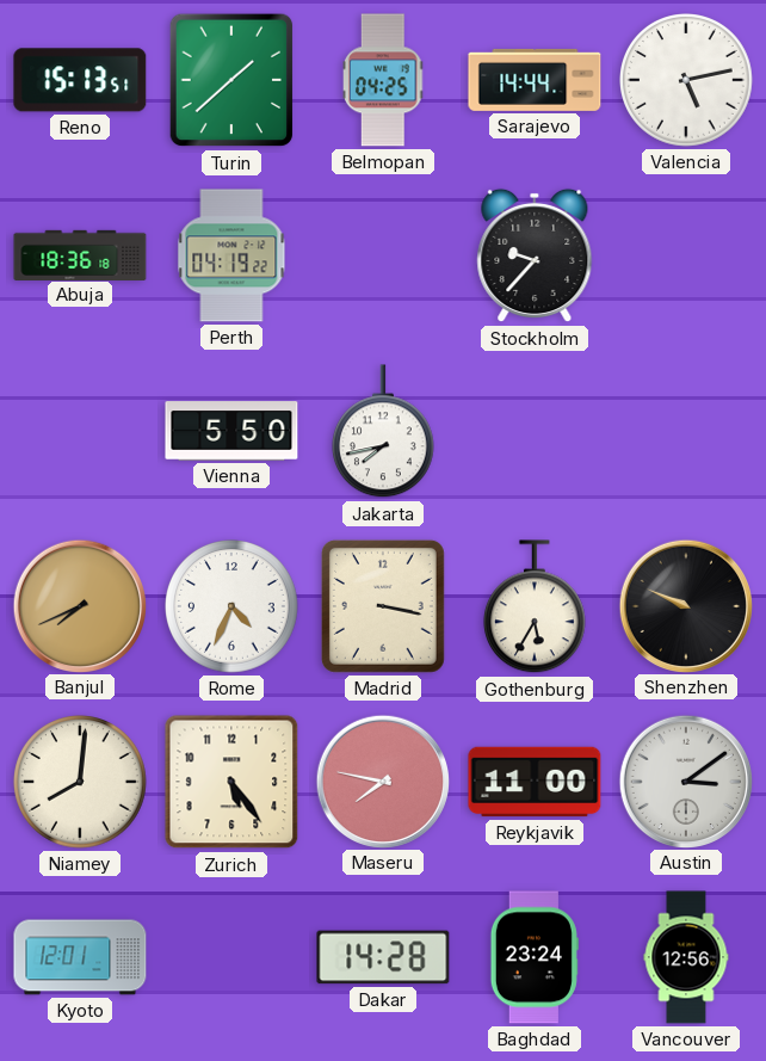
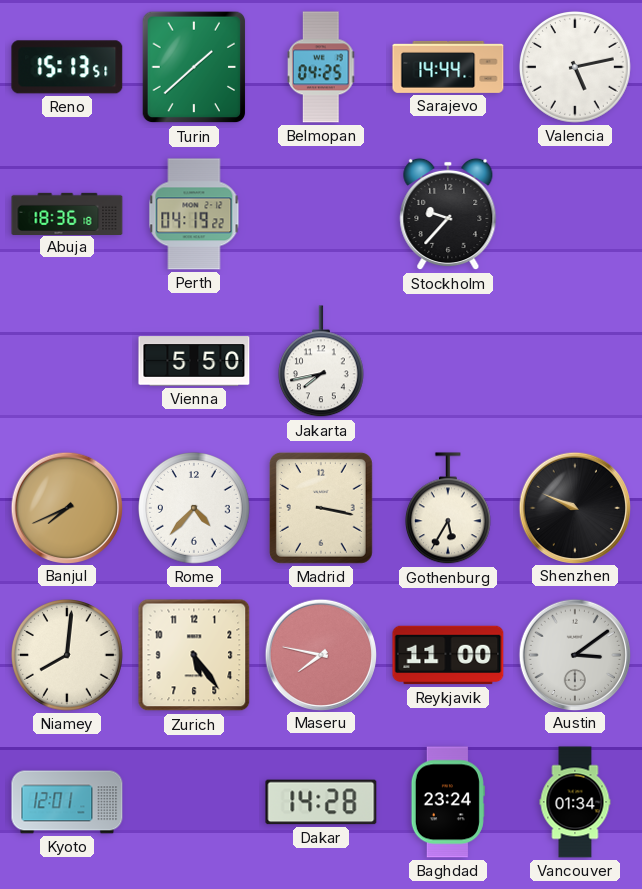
Rome: 4:34 -> 4:37 (195, 509)
Vancouver: 12:56 -> 01:34 (575, 802)
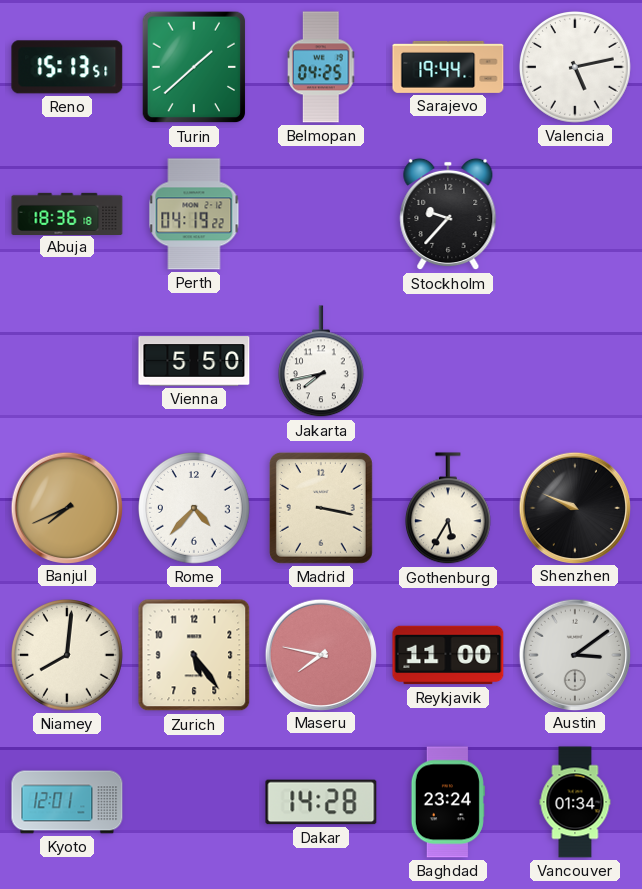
Sarajevo: 14:44 -> 19:44 (448, 67)
